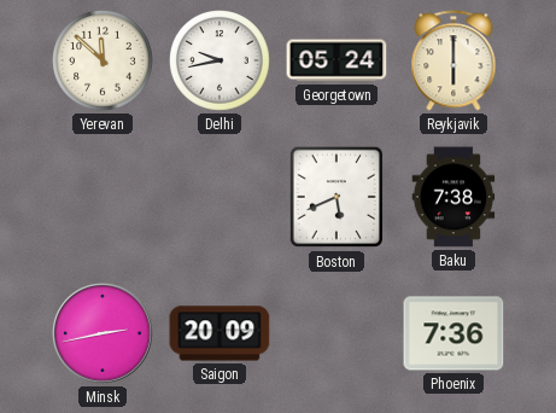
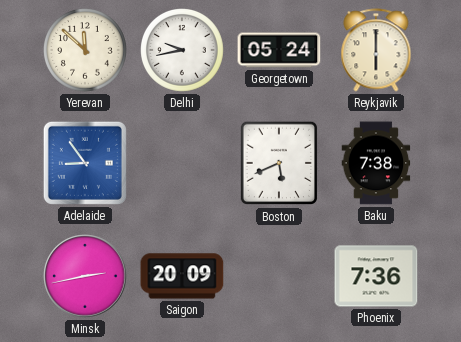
Adelaide: none -> 8:54 (85, 163)
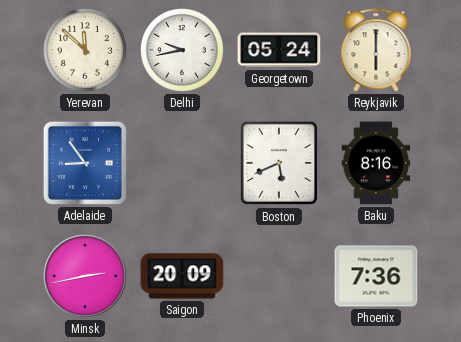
Baku: 7:38 -> 8:16 (376, 163)
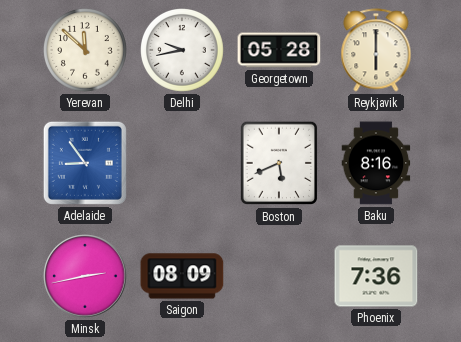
Georgetown: 05:24 -> 05:28 (279, 50)
Saigon: 20:09 -> 08:09 (182, 276)
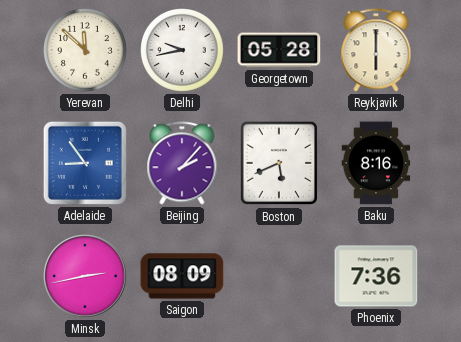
Beijing: none -> 2:07 (182, 163)
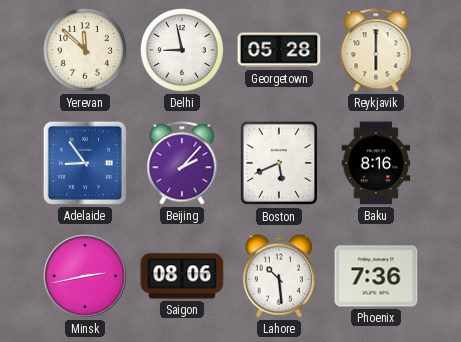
Delhi: 9:43 -> 8:58 (183, 51)
Saigon: 08:09 -> 08:06 (182, 276)
Lahore: none -> 10:29 (278, 276)
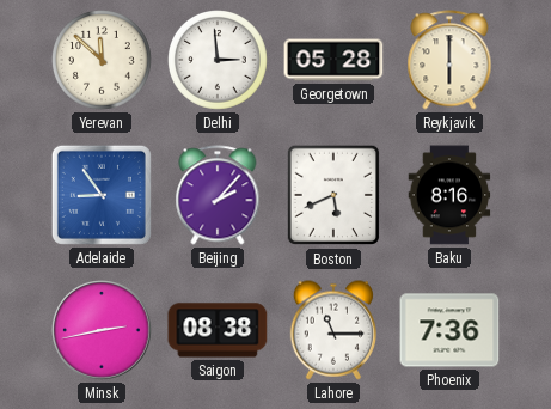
Delhi: 8:58 -> 2:59 (219, 61)
Saigon: 08:06 -> 08:38 (218, 330)
Lahore: 10:29 -> 11:15 (332, 330)
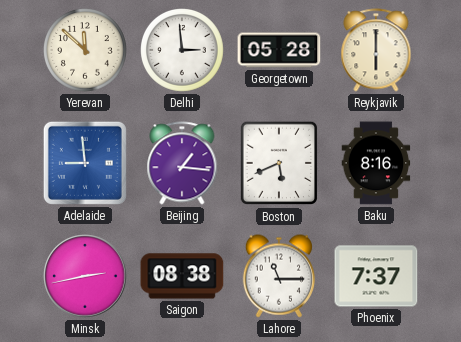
Adelaide: 8:54 -> 8:59 (85, 163)
Beijing: 2:07 -> 1:16 (182, 163)
Phoenix: 7:36 -> 7:37 (376, 276)
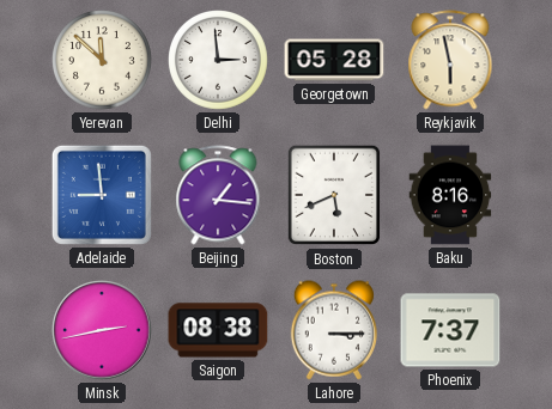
Reykjavik: 6:00 -> 5:58 (450, 60)
Lahore: 11:15 -> 3:15 (333, 330)
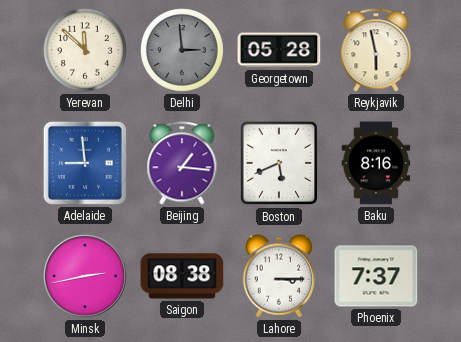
Delhi dial: white -> grey (183, 51)
